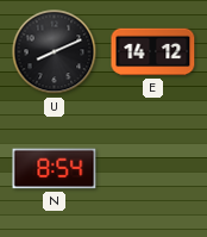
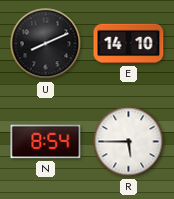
E: 14:12 -> 14:10 (129, 44)
R: none -> 5:45 (129, 142)
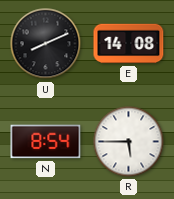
E: 14:10 -> 14:08 (129, 44)
